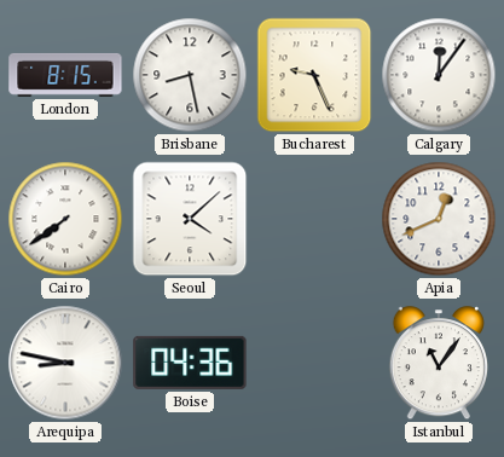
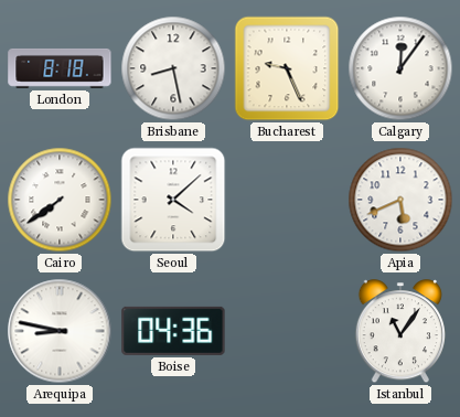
London: 8:15 -> 8:18 (60, 68)
Apia: 12:41 -> 5:41 (400, 200)
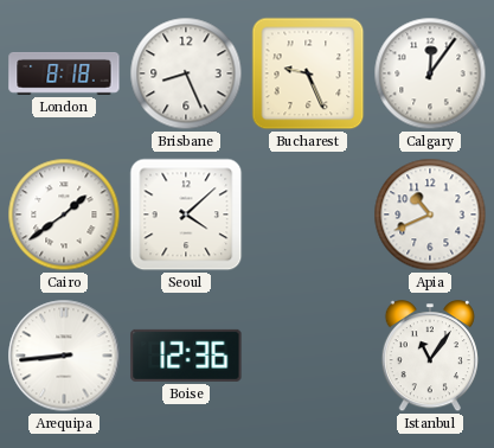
Brisbane: 8:28 -> 8:26 (186, 73)
Cairo: 7:39 -> 1:39 (64, 215)
Apia: 5:41 -> 10:41 (430, 215)
Arequipa: 8:47 -> 8:44 (64, 356)
Boise: 04:36 -> 12:36 (186, 356)
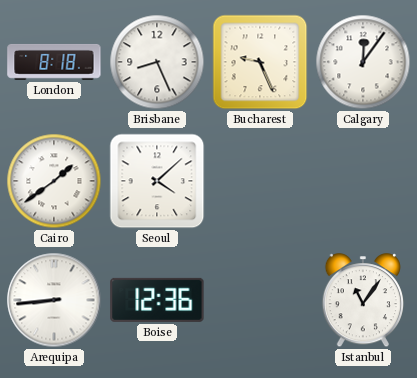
Apia: 10:41 -> none (430, 215)
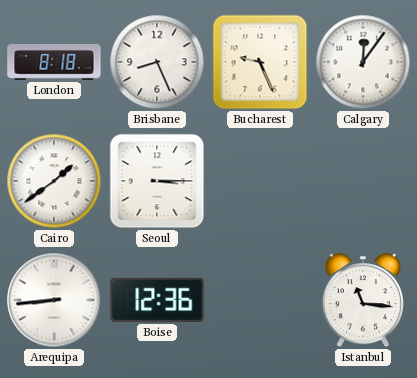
Seoul: 4:08 -> 3:15 (157, 181)
Istanbul: 11:06 -> 11:16 (362, 301)
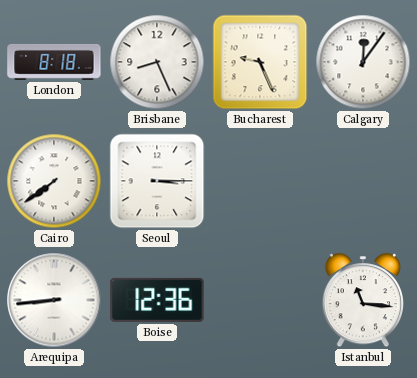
Cairo: 1:39 -> 7:39 (54, 181)
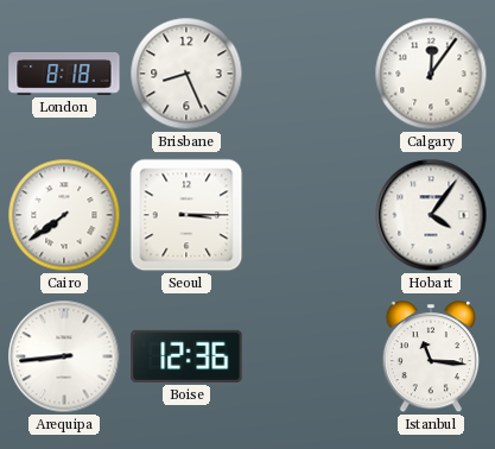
Bucharest: 9:26 -> none (260, 62)
Hobart: none -> 4:06 (431, 215)
